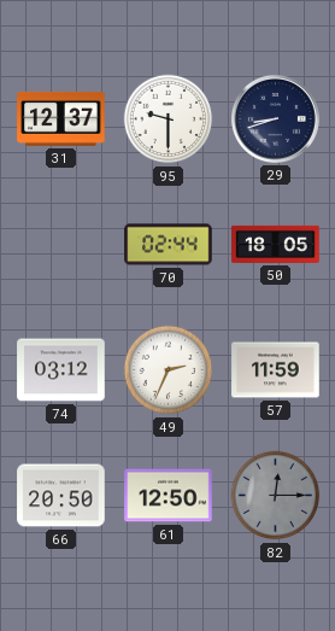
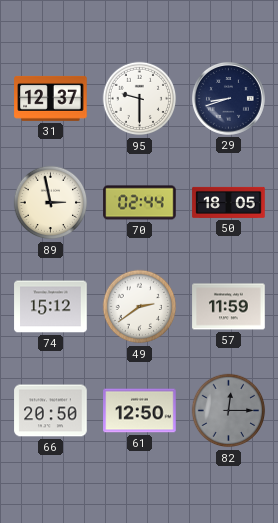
89: none -> 2:58 (51, 203)
74: 03:12 -> 15:12 (51, 307)
49: 2:34 -> 2:39 (140, 307)
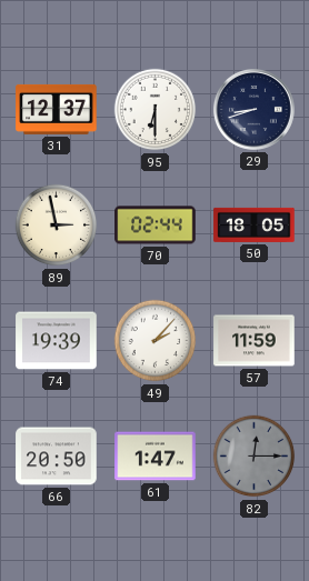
95: 9:30 -> 6:30 (156, 110)
74: 15:12 -> 19:39 (57, 341)
49: 2:39 -> 2:07 (156, 341)
61: 12:50 -> 1:47 (156, 457)
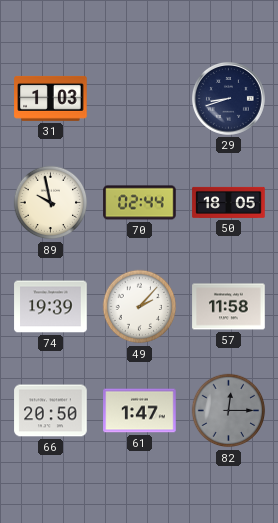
31: 12:37 -> 1:03 (51, 98)
95: 6:30 -> none (156, 110)
89: 2:58 -> 9:58 (51, 203)
57: 11:59 -> 11:58 (229, 307)
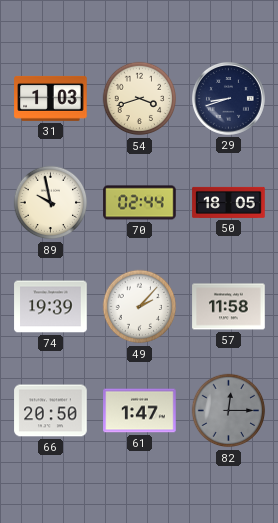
54: none -> 3:42 (140, 99)
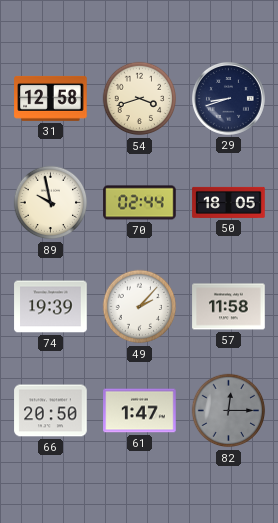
31: 1:03 -> 12:58 (51, 98)
